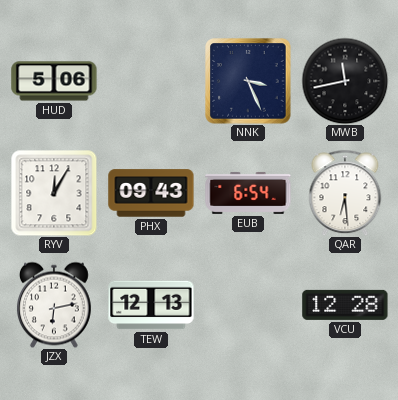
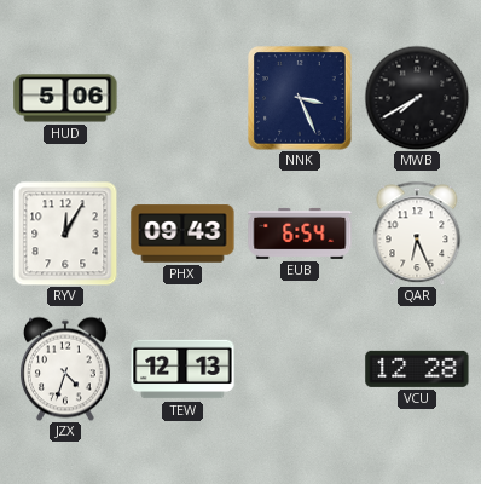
MWB: 11:43 -> 7:40 (417, 98)
QAR: 6:29 -> 6:26 (417, 234)
JZX: 6:13 -> 4:33 (65, 369)
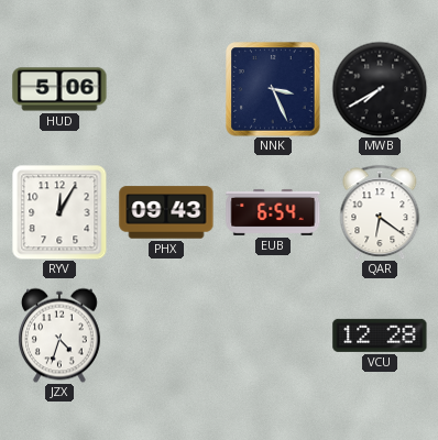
QAR: 6:26 -> 6:21 (380, 212)
TEW: 12:13 -> none (182, 369)
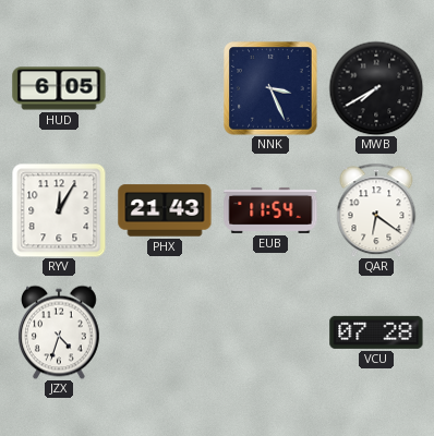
HUD: 5:06 -> 6:05 (59, 88)
PHX: 09:43 -> 21:43 (165, 210)
EUB: 6:54 -> 11:54 (270, 210)
VCU: 12:28 -> 07:28 (376, 332)
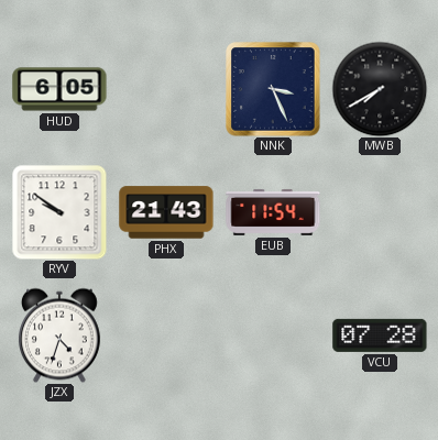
RYV: 12:05 -> 9:51 (59, 212)
QAR: 6:21 -> none (376, 210)
